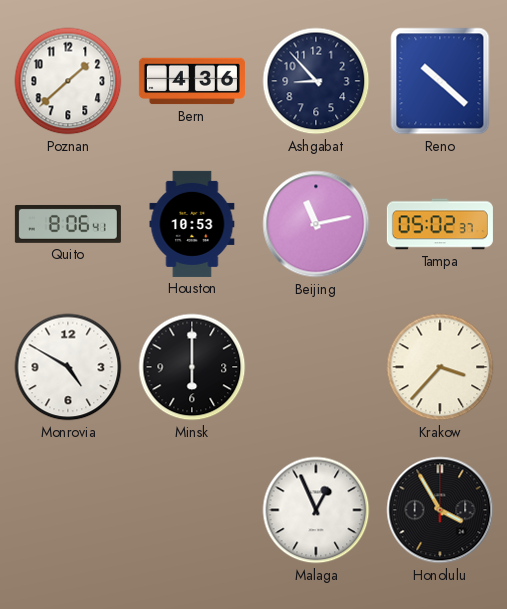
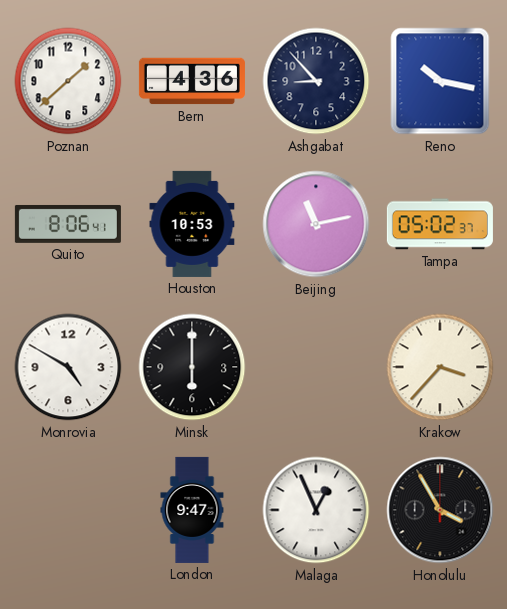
Reno: 10:22 -> 10:17 (440, 81)
London: none -> 9:47 (192, 510)
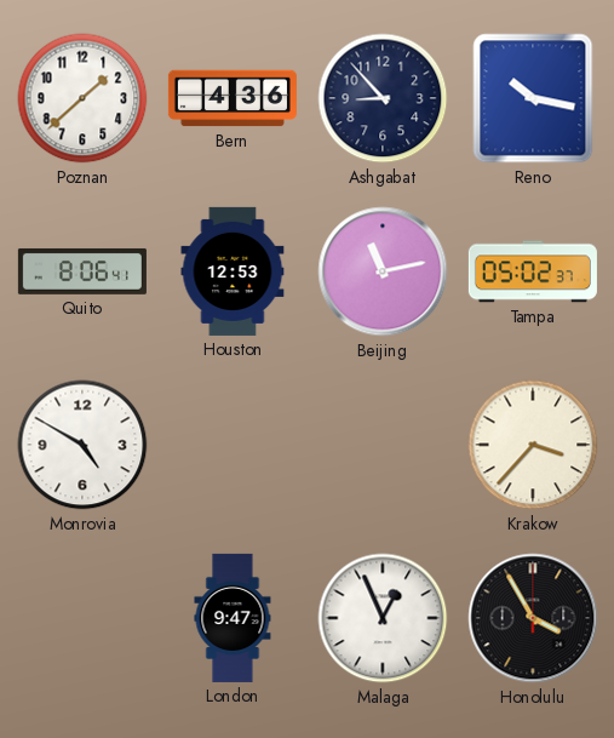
Houston: 10:53 -> 12:53 (233, 271)
Minsk: 6:00 -> none (192, 367)
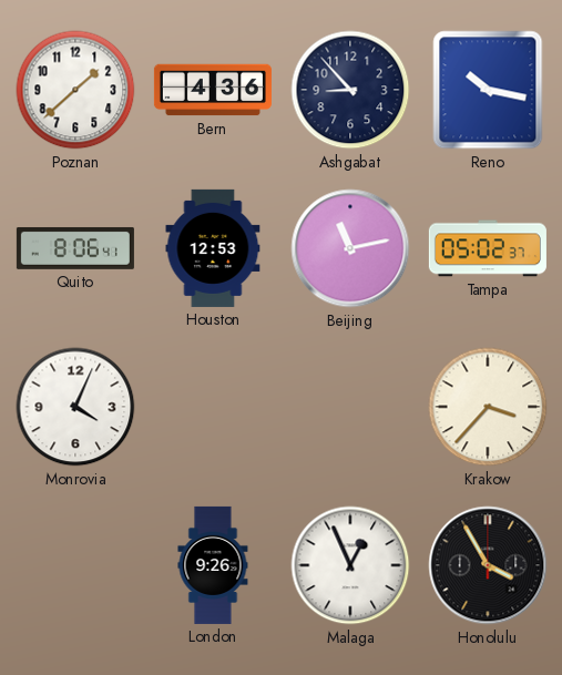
Monrovia: 4:50 -> 4:04 (75, 407)
London: 9:47 -> 9:26 (213, 565)
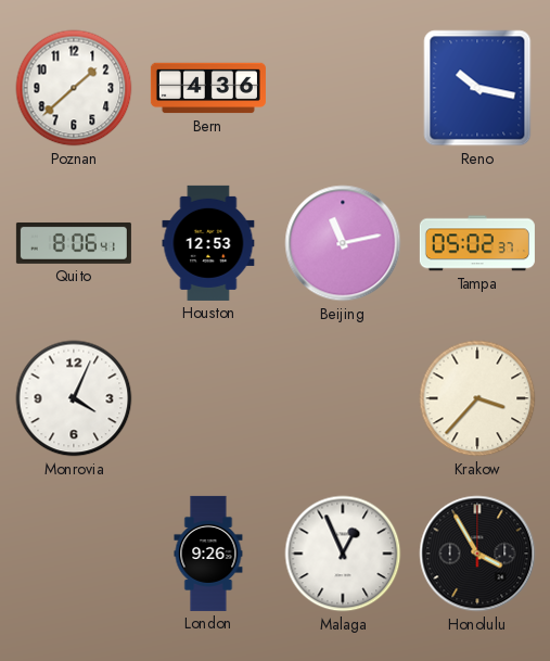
Ashgabat: 8:53 -> none (350, 90)
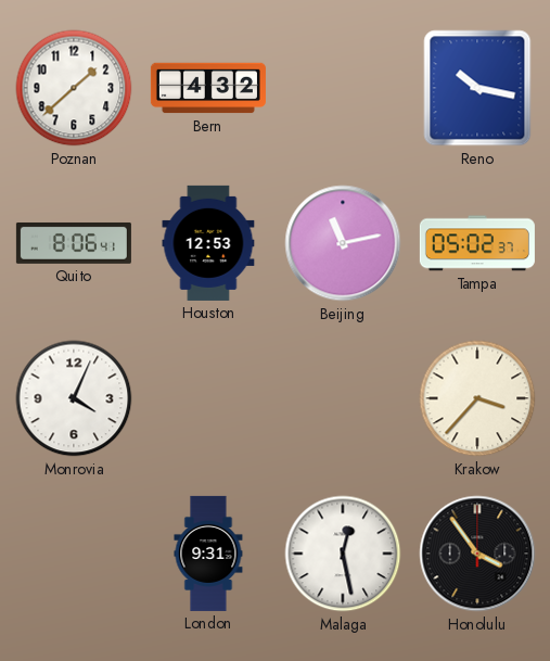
Bern: 4:36 -> 4:32 (208, 88)
London: 9:26 -> 9:31 (208, 554)
Malaga: 12:56 -> 12:28 (343, 554)
Honolulu: 3:55 -> 3:54 (477, 554)
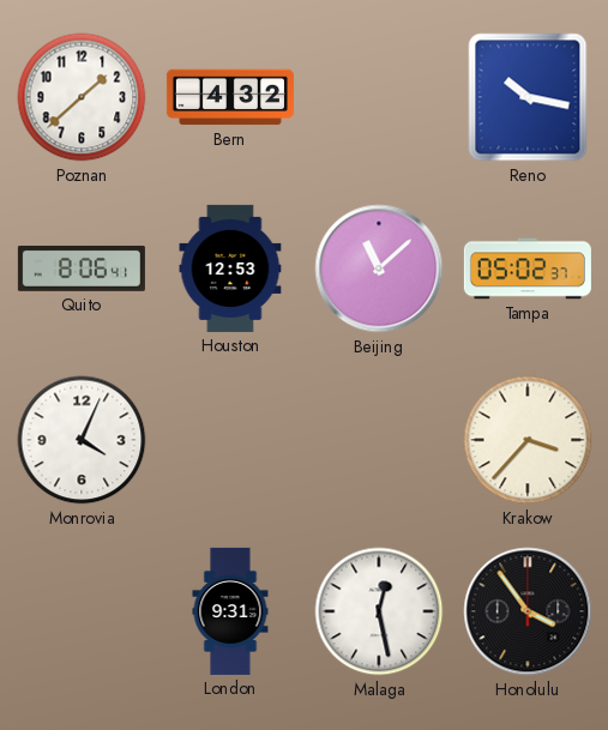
Beijing: 11:13 -> 11:08 (379, 269)
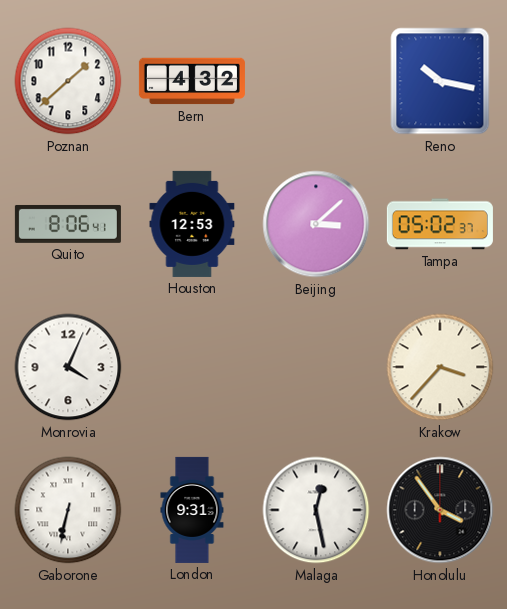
Beijing: 11:08 -> 3:08 (316, 224)
Gaborone: none -> 6:32 (68, 510)
